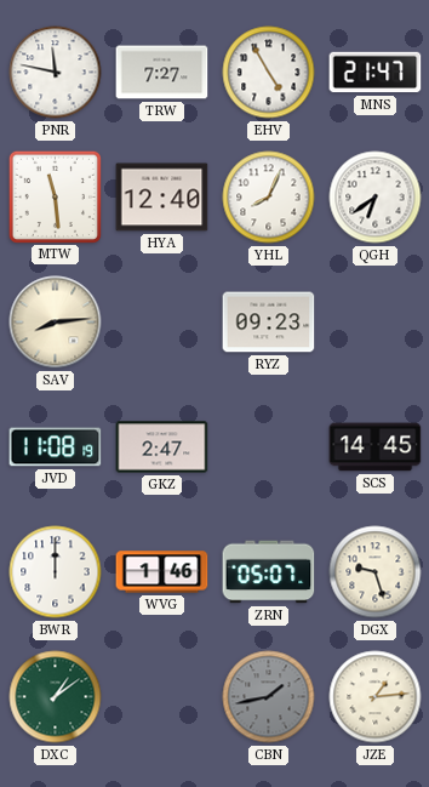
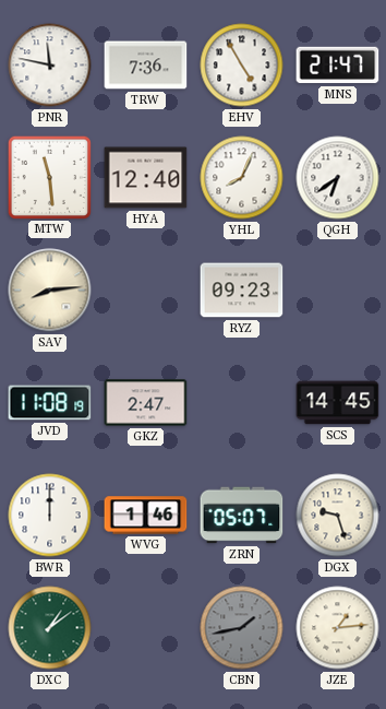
TRW: 7:27 -> 7:36 (146, 66)
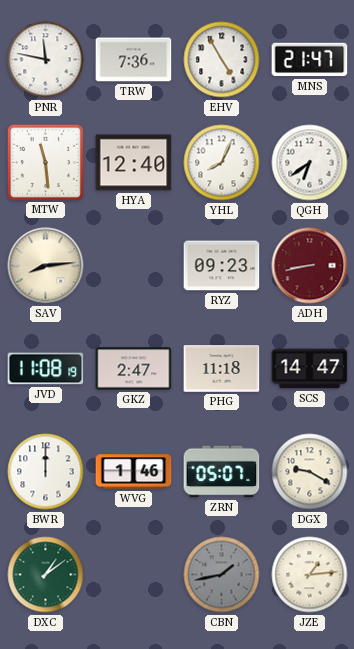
ADH: none -> 8:43 (310, 266)
PHG: none -> 11:18 (222, 369)
SCS: 14:45 -> 14:47 (310, 369)
DGX: 9:27 -> 9:20 (310, 472)
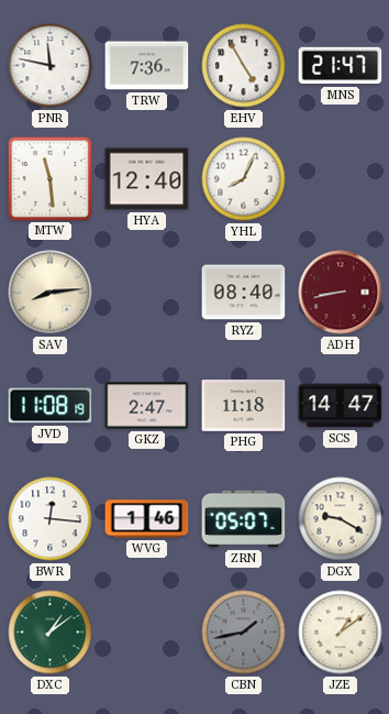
QGH: 6:39 -> none (310, 163)
RYZ: 09:23 -> 08:40 (244, 293)
BWR: 12:00 -> 12:16 (51, 519)
JZE: 1:14 -> 1:09 (341, 633)
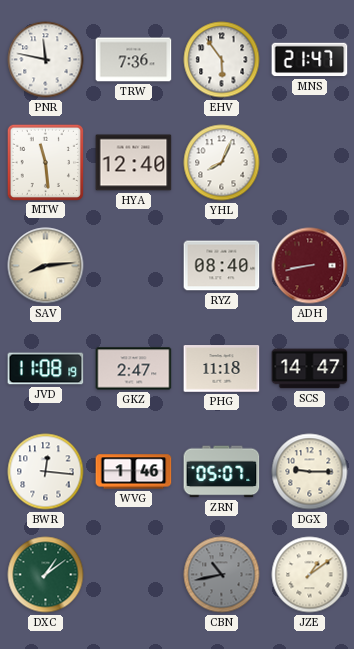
EHV: 4:55 -> 5:54 (222, 60)
DGX: 9:20 -> 9:15 (310, 472)
CBN: 1:43 -> 10:43 (222, 575)
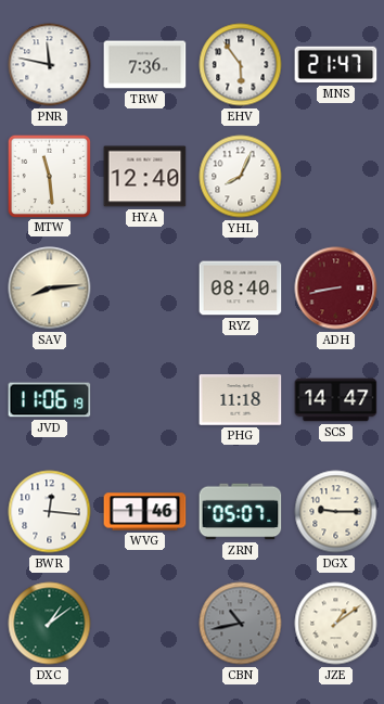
JVD: 11:08 -> 11:06 (50, 400)
GKZ: 2:47 -> none (134, 369)
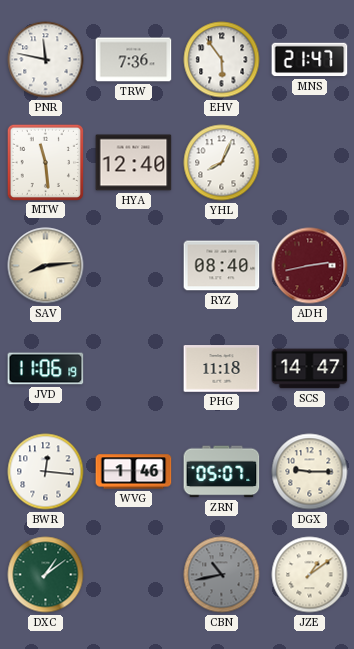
ADH: 8:43 -> 2:43 (310, 266)
